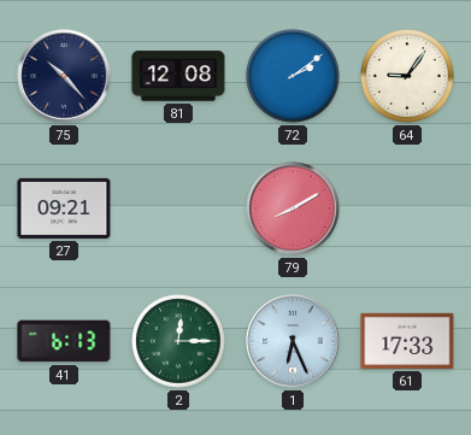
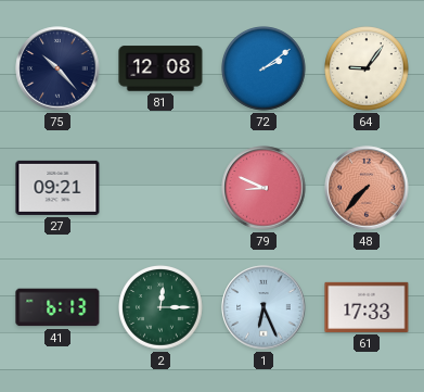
79: 8:10 -> 8:49 (264, 188)
48: none -> 7:37 (367, 188)
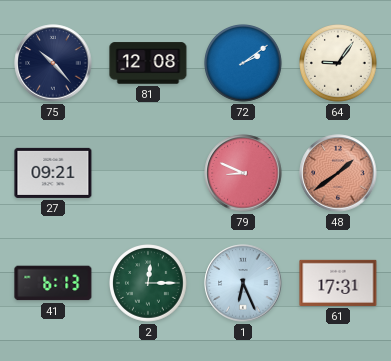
48: 7:37 -> 1:39 (338, 173)
61: 17:33 -> 17:31 (338, 283)
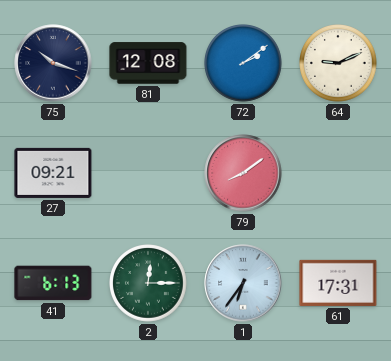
75: 10:23 -> 10:18 (53, 63)
64: 9:06 -> 9:11 (339, 64)
79: 8:49 -> 8:09 (243, 173)
48: 1:39 -> none (338, 173)
1: 6:26 -> 6:36 (243, 283)
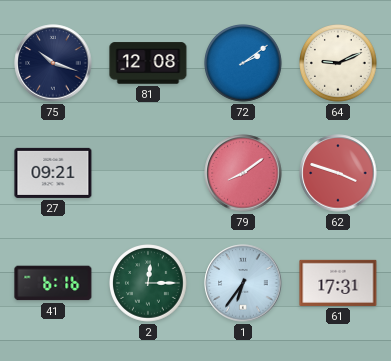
62: none -> 3:48 (338, 173)
41: 6:13 -> 6:16 (53, 283)
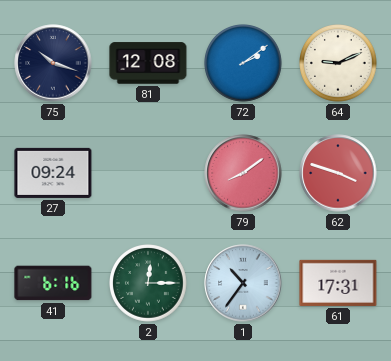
27: 09:21 -> 09:24 (53, 173)
1: 6:36 -> 10:36 (243, 283)
